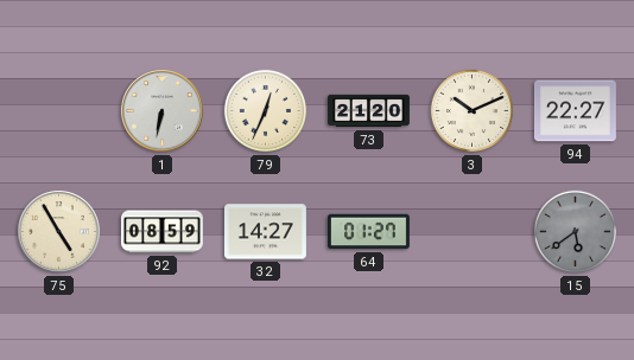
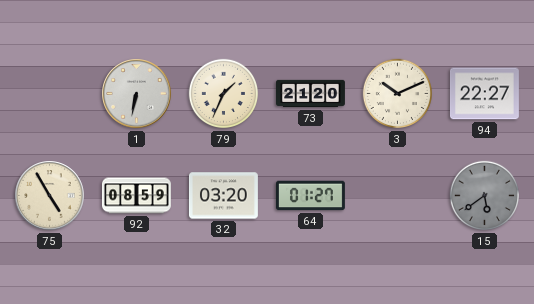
79: 12:34 -> 1:34 (224, 94)
32: 14:27 -> 03:20 (223, 196)
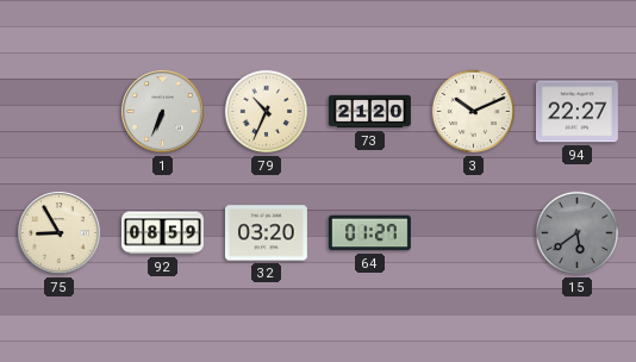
1: 6:32 -> 6:34 (163, 112)
79: 1:34 -> 10:34 (267, 112)
75: 4:55 -> 8:55 (60, 233)
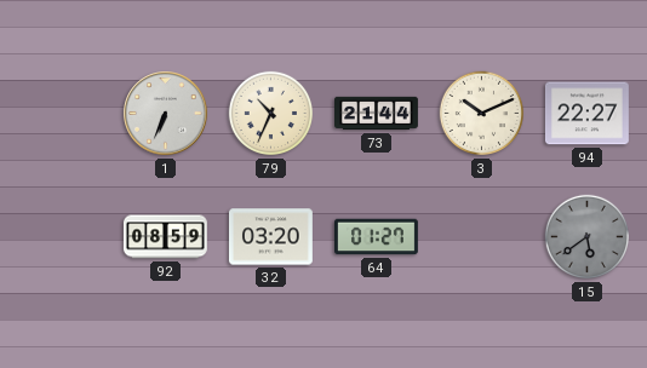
73: 21:20 -> 21:44 (377, 114)
75: 8:55 -> none (60, 233)
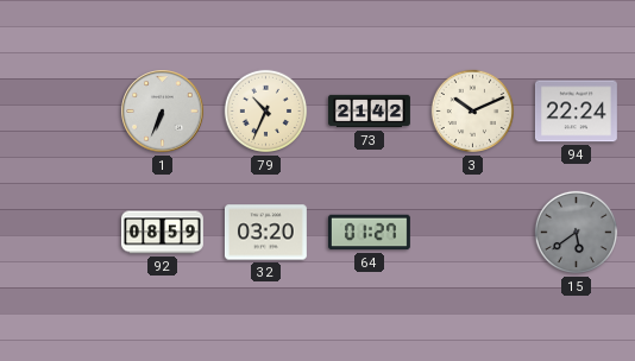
73: 21:44 -> 21:42 (370, 112)
94: 22:27 -> 22:24 (576, 112)
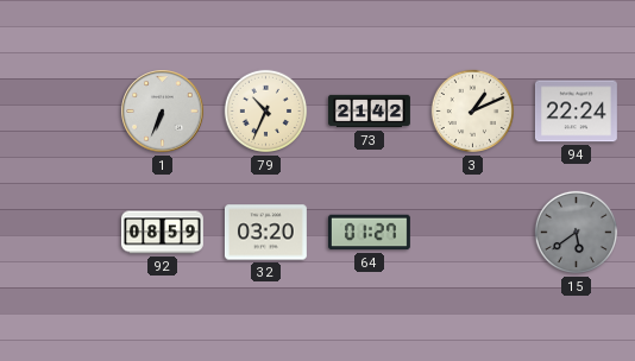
3: 10:11 -> 1:11 (473, 112)
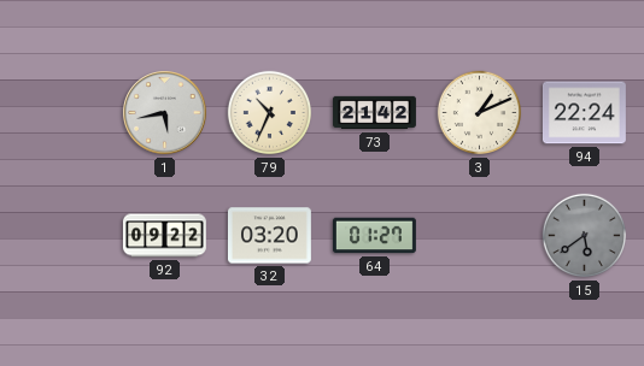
1: 6:34 -> 5:43 (165, 113)
92: 08:59 -> 09:22 (164, 236)
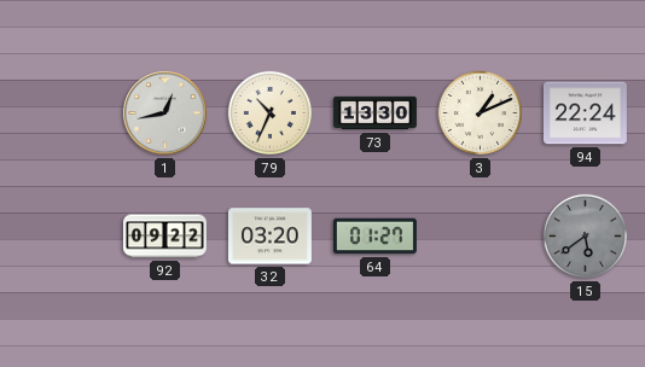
1: 5:43 -> 12:43 (165, 113)
73: 21:42 -> 13:30 (376, 113)
